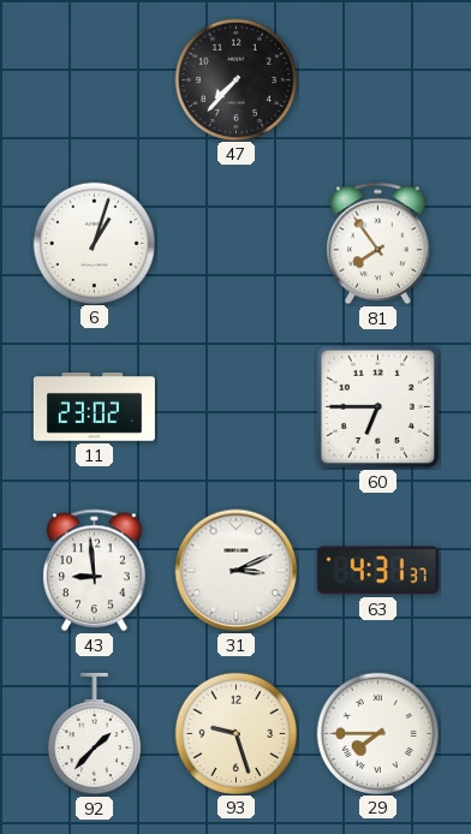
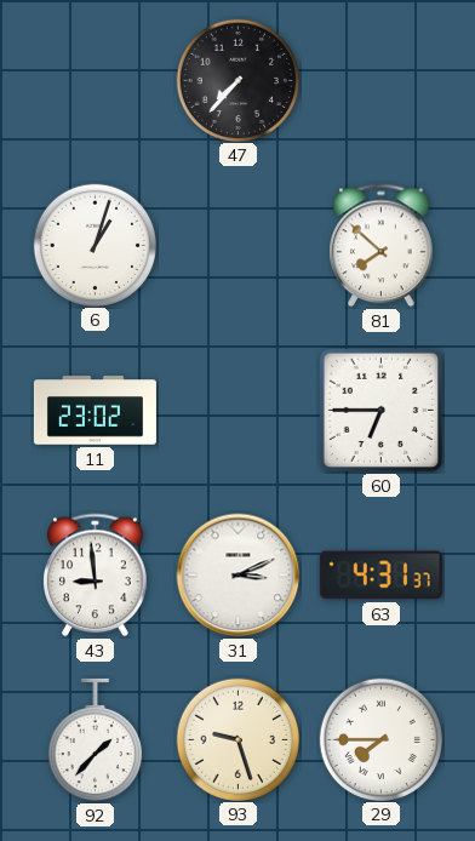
81: 7:54 -> 7:52 (382, 246)
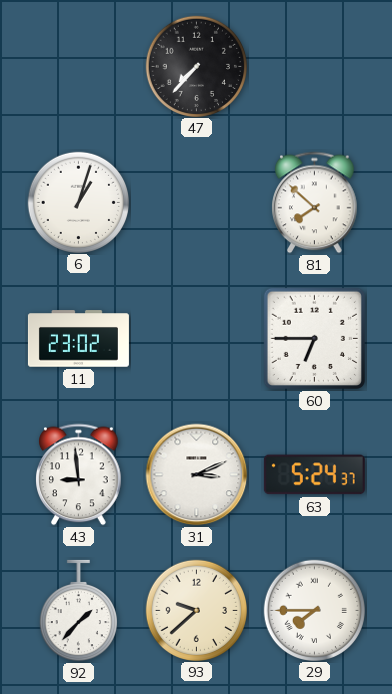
63: 4:31 -> 5:24 (314, 475)
93: 9:27 -> 9:38 (196, 610)
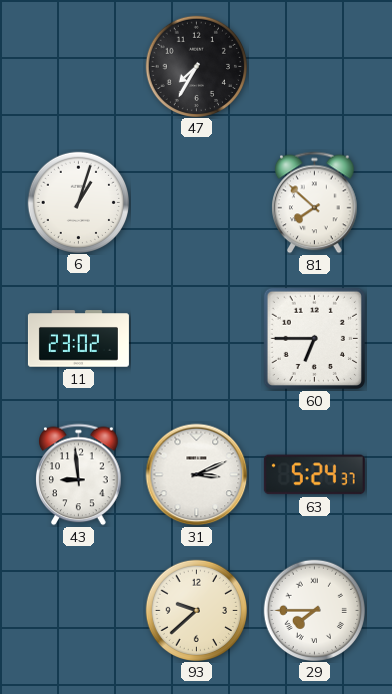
47: 7:37 -> 7:35 (196, 66)
92: 1:37 -> none (78, 611)
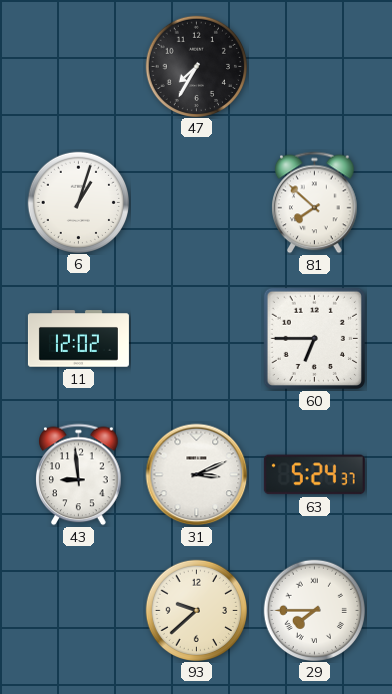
11: 23:02 -> 12:02 (78, 339)
